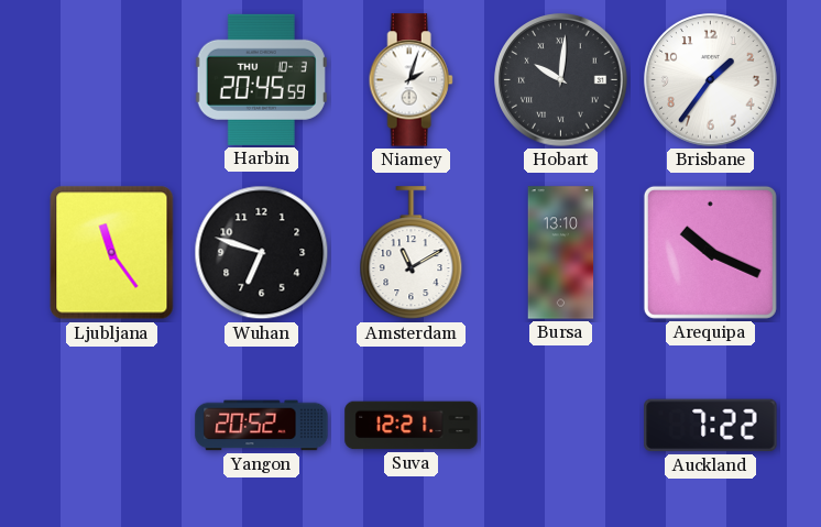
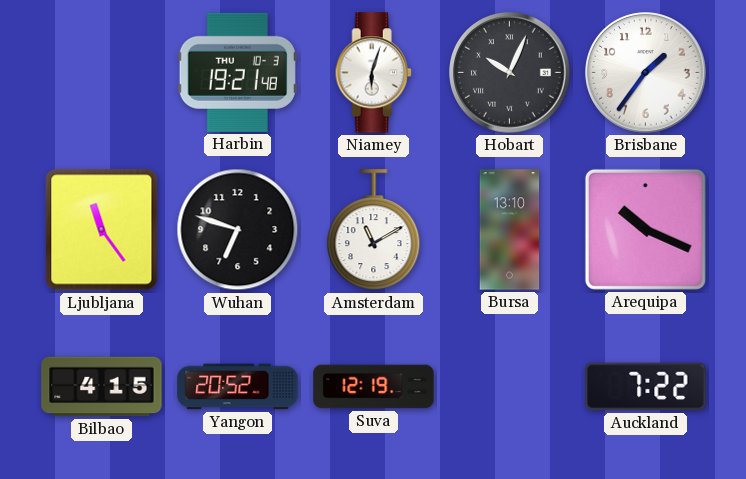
Harbin: 20:45 -> 19:21 (237, 72)
Niamey: 2:03 -> 6:03 (373, 73)
Hobart: 10:01 -> 10:04 (510, 73)
Bilbao: none -> 4:15 (102, 387)
Suva: 12:21 -> 12:19 (374, 387)
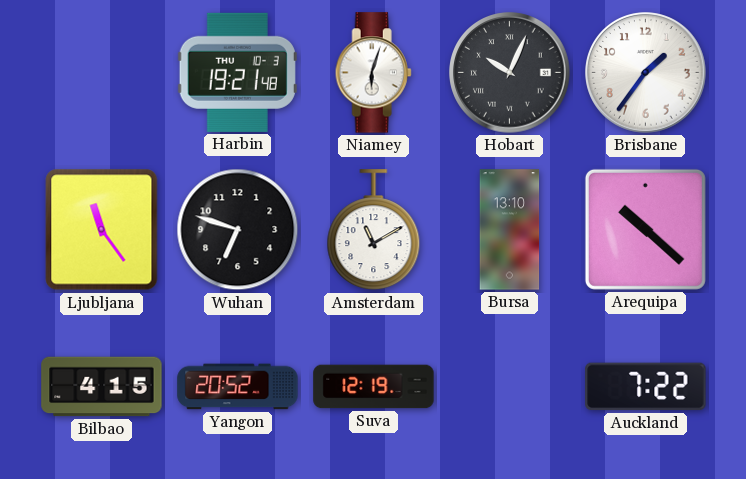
Arequipa: 10:19 -> 10:22 (645, 229)
